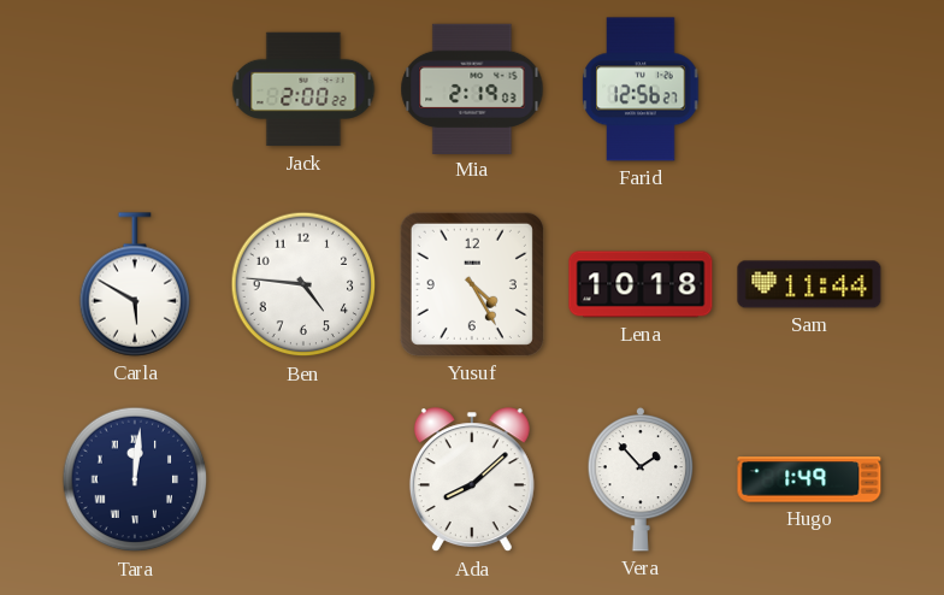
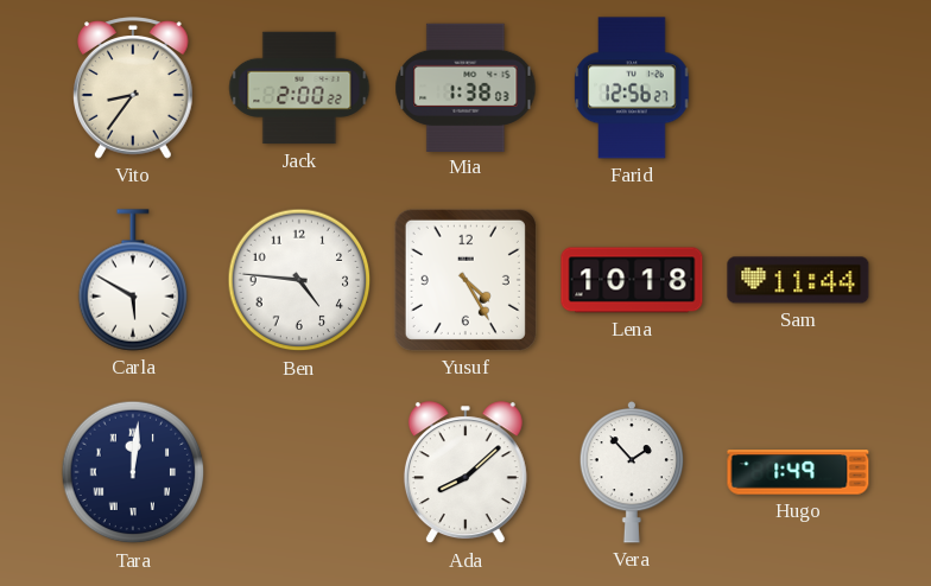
Vito: none -> 8:36 (134, 88)
Mia: 2:19 -> 1:38 (465, 87)
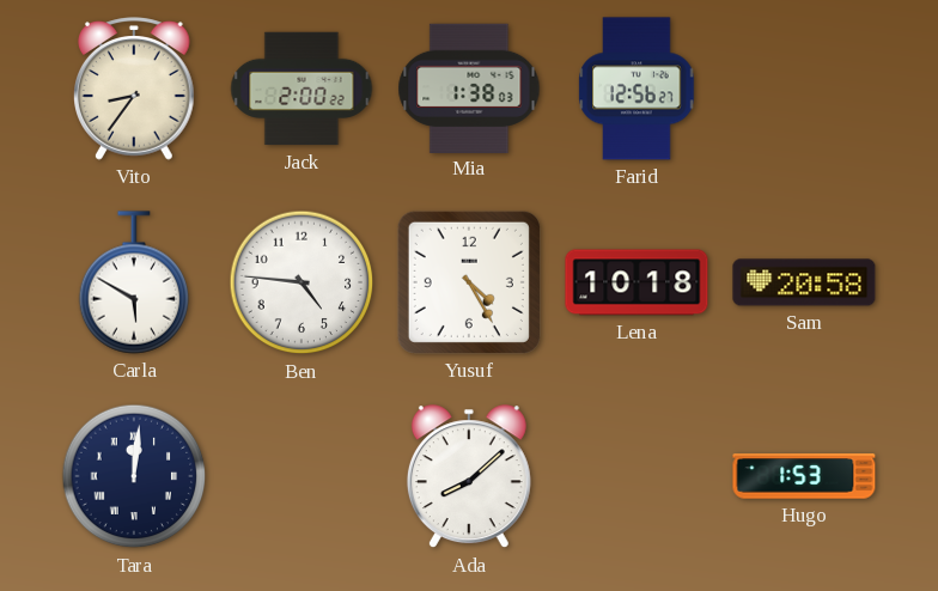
Sam: 11:44 -> 20:58 (804, 282)
Vera: 1:53 -> none (632, 472)
Hugo: 1:49 -> 1:53 (804, 476)
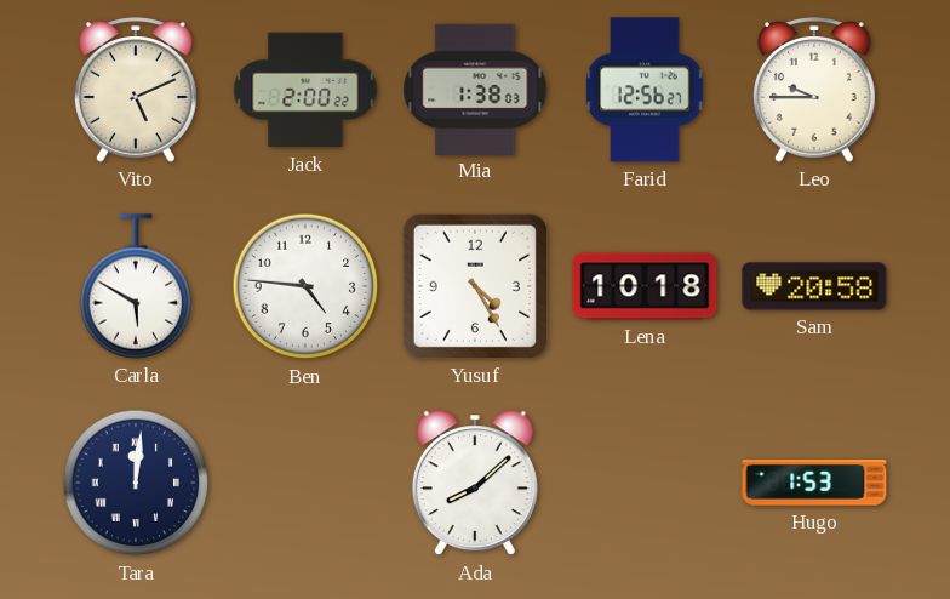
Vito: 8:36 -> 5:11 (137, 90)
Leo: none -> 9:45 (815, 90)
